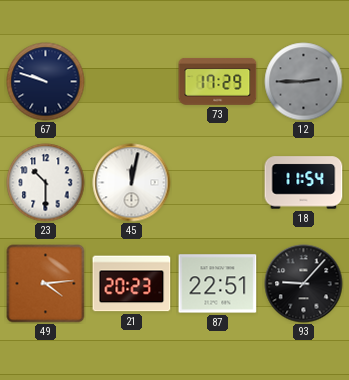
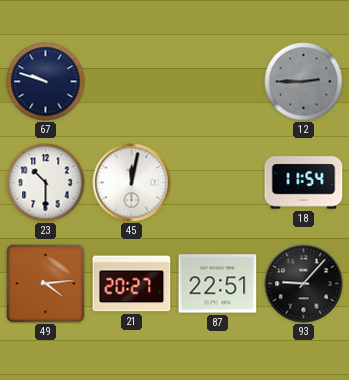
73: 17:29 -> none (218, 81)
21: 20:23 -> 20:27 (132, 284)
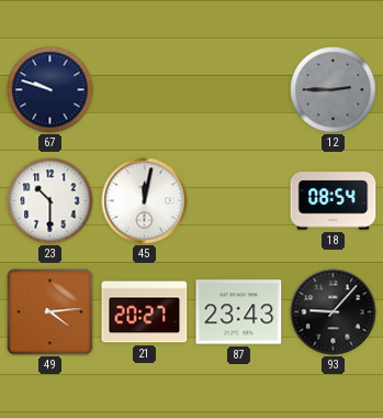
18: 11:54 -> 08:54 (334, 201)
87: 22:51 -> 23:43 (239, 312)
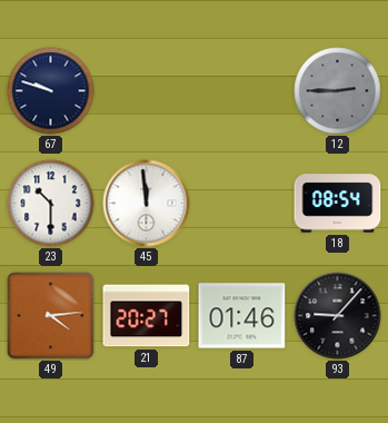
45: 12:02 -> 11:59 (147, 204)
87: 23:43 -> 01:46 (242, 316)
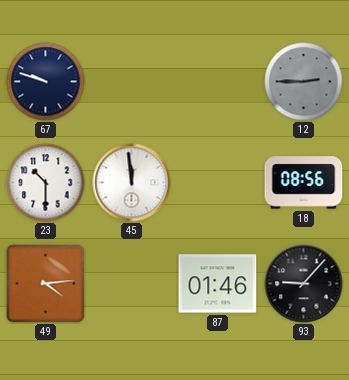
18: 08:54 -> 08:56 (304, 183)
21: 20:27 -> none (147, 316)
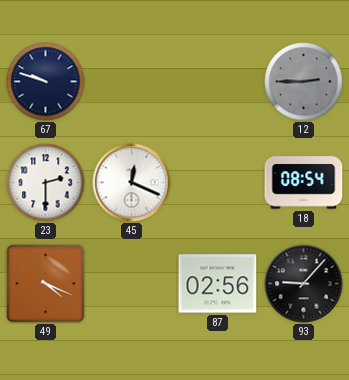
23: 10:30 -> 2:30 (46, 183)
45: 11:59 -> 12:19 (132, 183)
18: 08:56 -> 08:54 (304, 183)
49: 4:14 -> 4:19 (46, 284)
87: 01:46 -> 02:56 (218, 284)
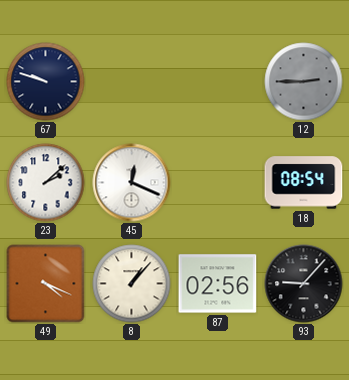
23: 2:30 -> 2:08 (46, 183)
8: none -> 1:07 (132, 284)
